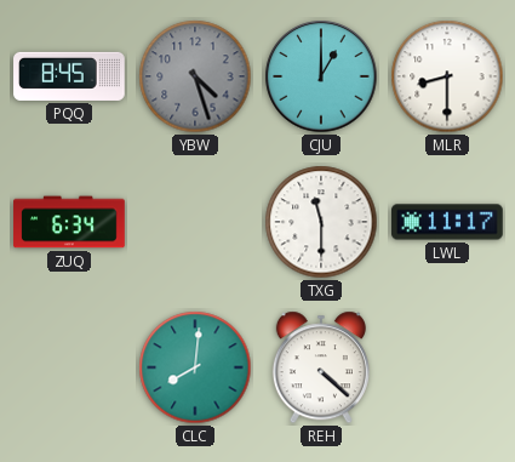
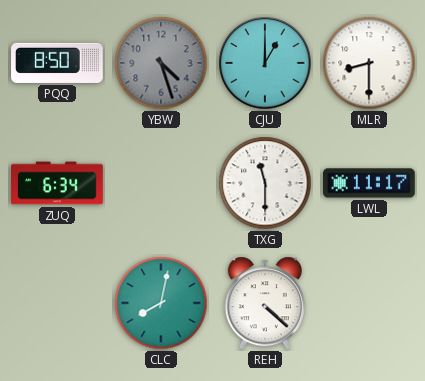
PQQ: 8:45 -> 8:50 (57, 63)
CLC: 8:01 -> 8:02 (161, 303)
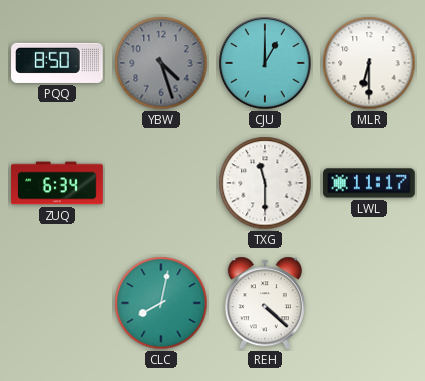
MLR: 8:30 -> 6:30 (369, 63)
